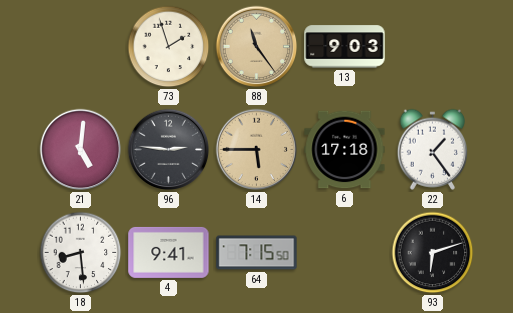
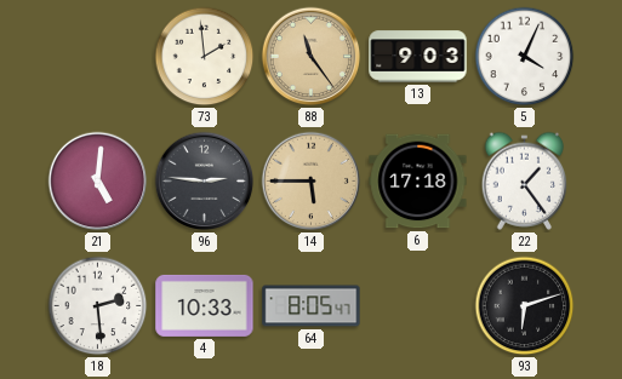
73: 1:57 -> 1:59 (205, 57)
5: none -> 4:04 (525, 57)
18: 8:29 -> 2:29 (98, 306)
4: 9:41 -> 10:33 (205, 305)
64: 7:15 -> 8:05 (312, 306)
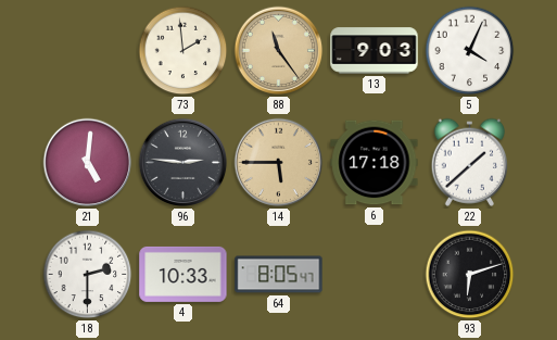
22: 1:24 -> 1:38 (470, 162)
18: 2:29 -> 2:30 (88, 275)
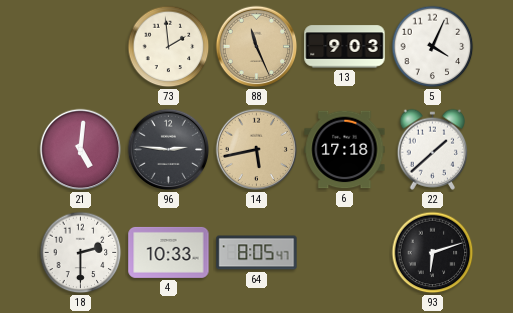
88: 11:24 -> 11:26 (257, 47)
14: 5:45 -> 5:43 (257, 150)
